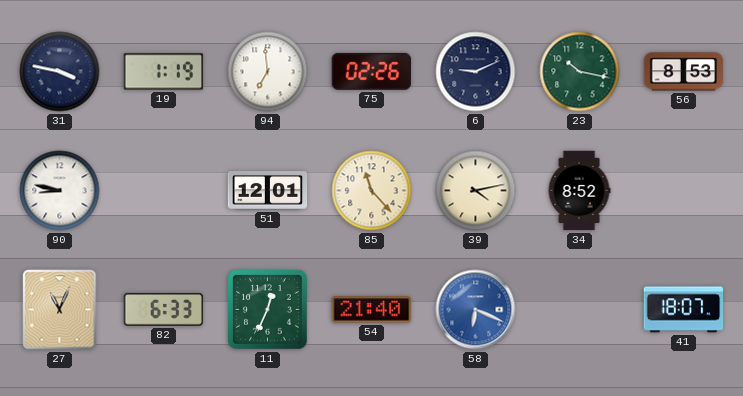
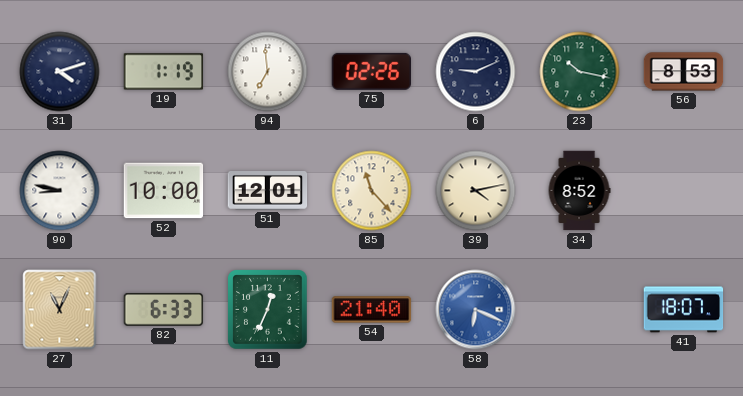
31: 3:47 -> 4:12 (60, 72)
52: none -> 10:00 (164, 191)
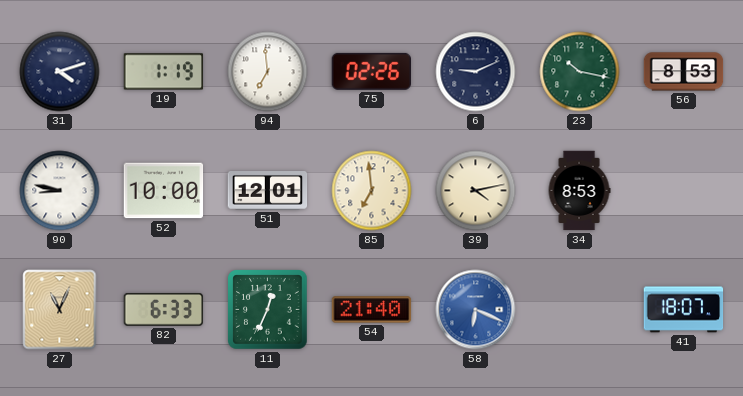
85: 11:23 -> 6:59 (372, 191)
34: 8:52 -> 8:53 (579, 191)
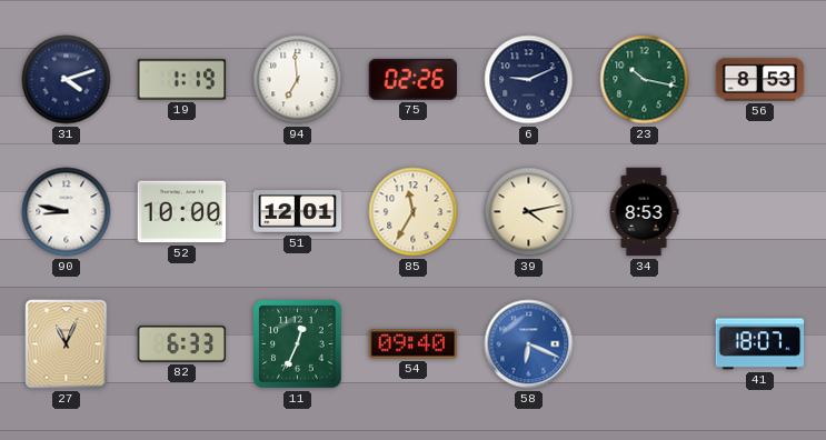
85: 6:59 -> 11:35 (414, 212)
54: 21:40 -> 09:40 (414, 344)
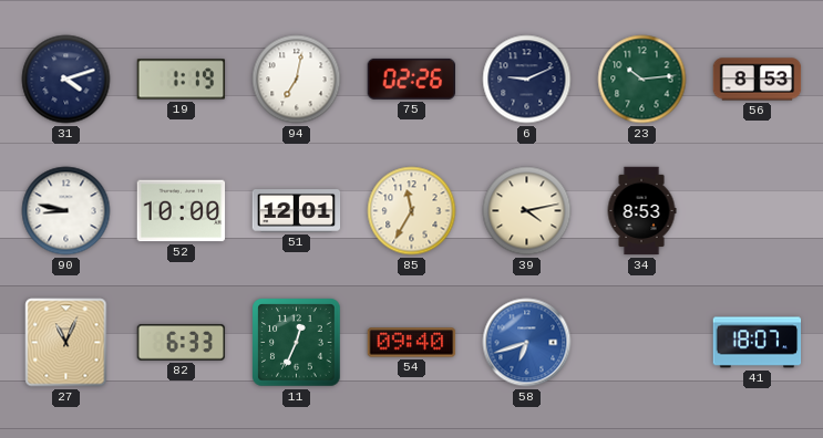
94: 6:59 -> 7:02 (297, 80)
23: 10:17 -> 10:14 (642, 80)
58: 6:19 -> 6:42 (527, 343)
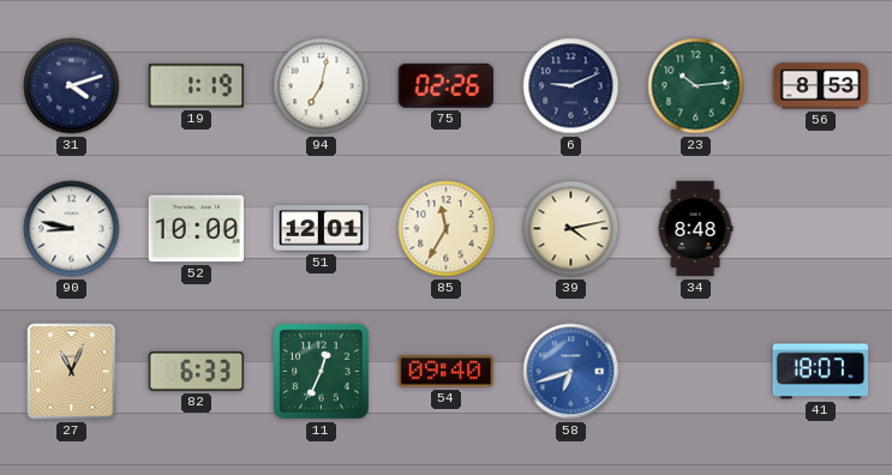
34: 8:53 -> 8:48 (695, 229)
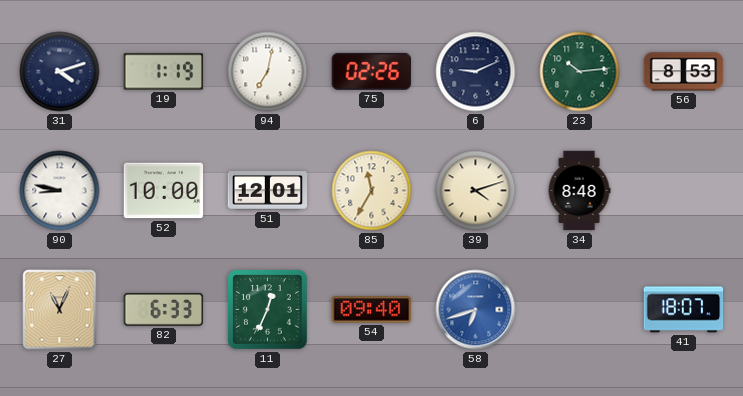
39: 4:13 -> 4:12 (476, 191)
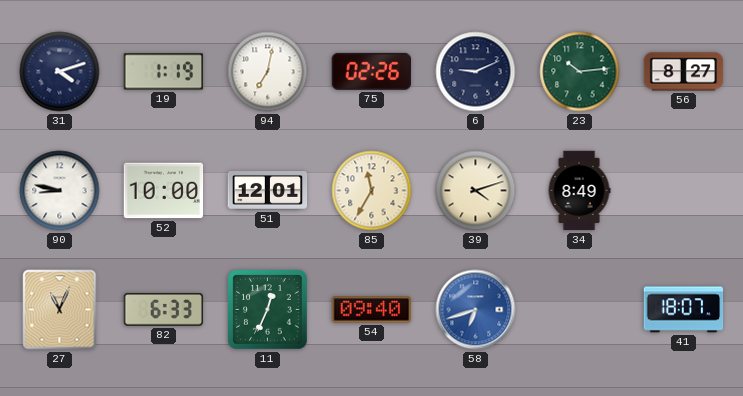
56: 8:53 -> 8:27 (684, 72)
34: 8:48 -> 8:49 (579, 191)
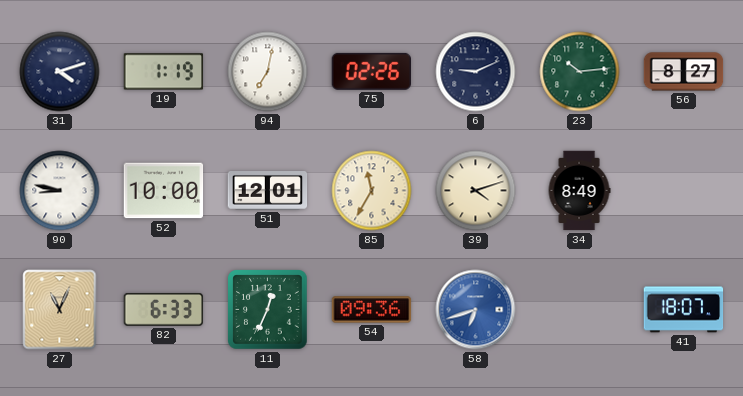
54: 09:40 -> 09:36 (372, 310)
